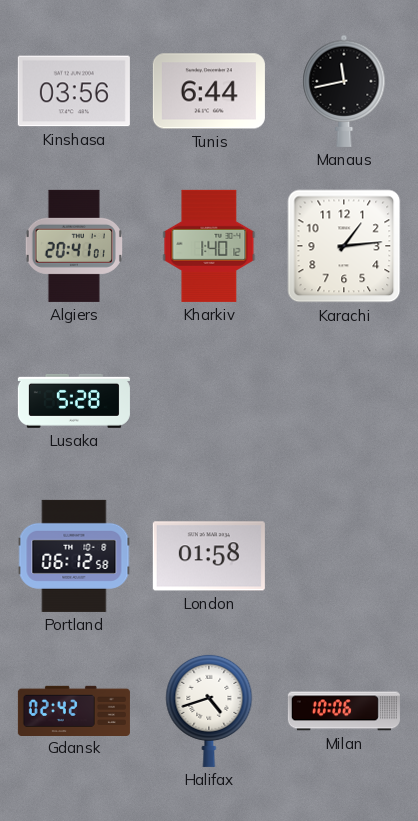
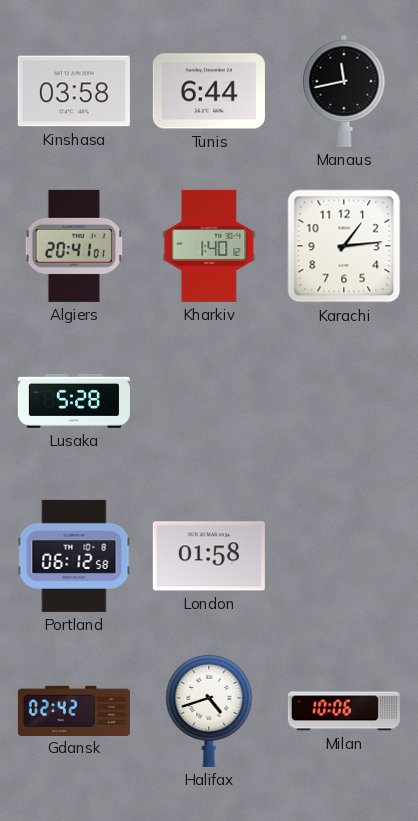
Kinshasa: 03:56 -> 03:58 (74, 91)
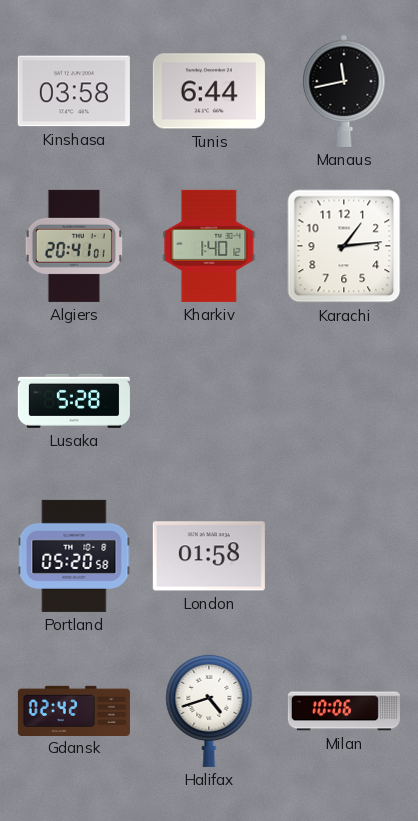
Portland: 06:12 -> 05:20 (74, 556)
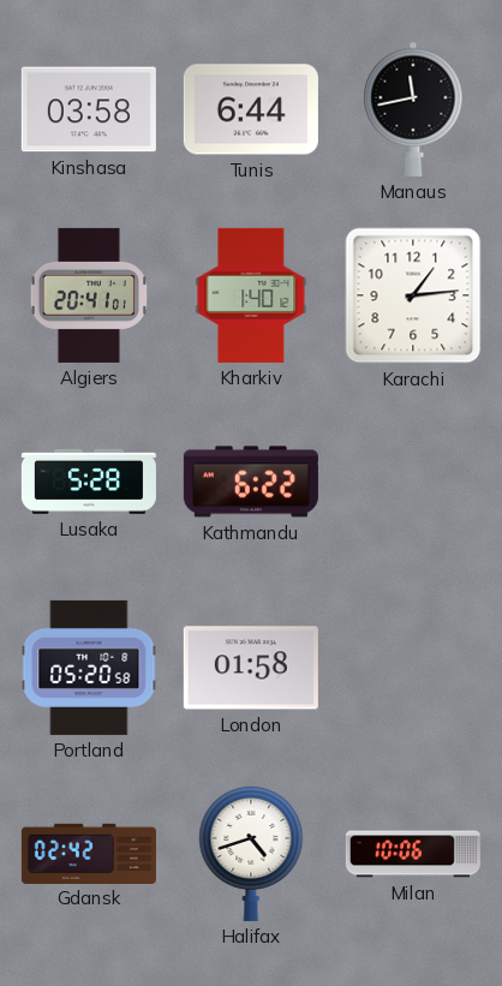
Kathmandu: none -> 6:22 (251, 482)
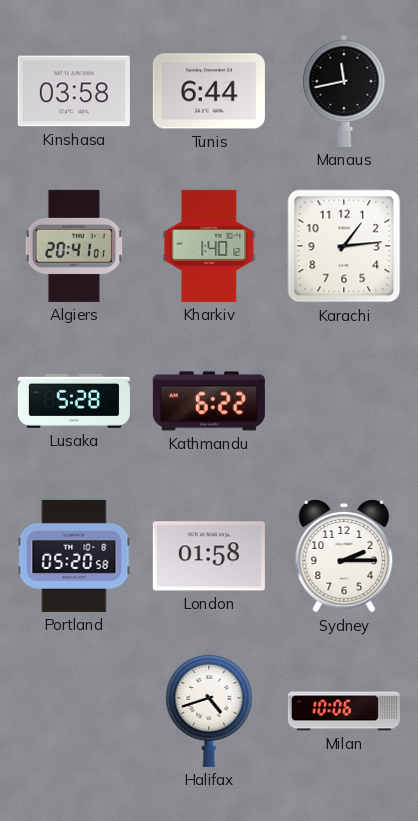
Sydney: none -> 2:15 (344, 557)
Gdansk: 02:42 -> none (89, 853)
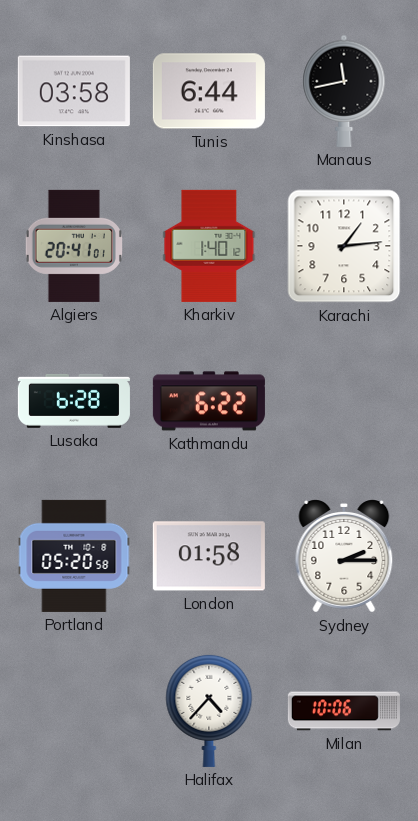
Lusaka: 5:28 -> 6:28 (74, 401)
Halifax: 4:42 -> 4:37 (209, 710)
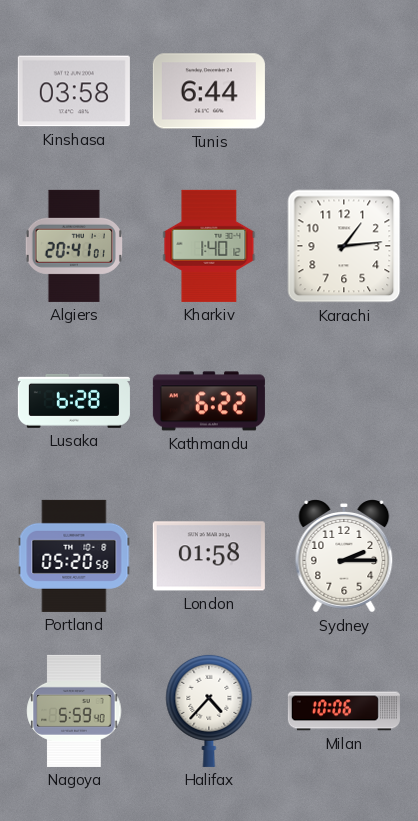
Manaus: 11:43 -> none (344, 91)
Nagoya: none -> 5:59 (74, 711)
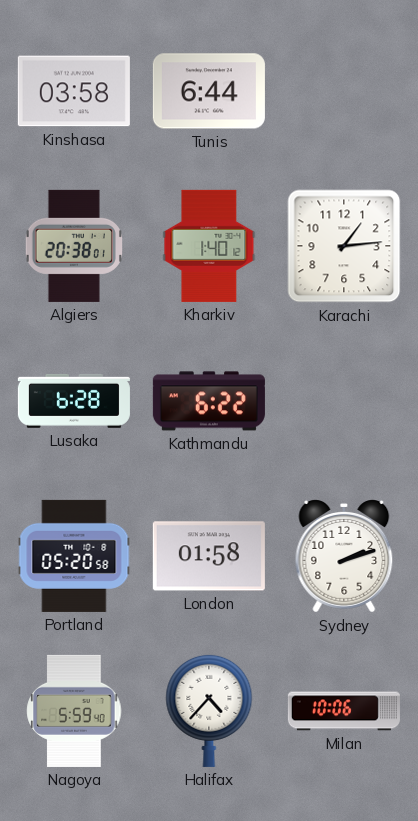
Algiers: 20:41 -> 20:38 (74, 246)
Sydney: 2:15 -> 2:12 (344, 557)
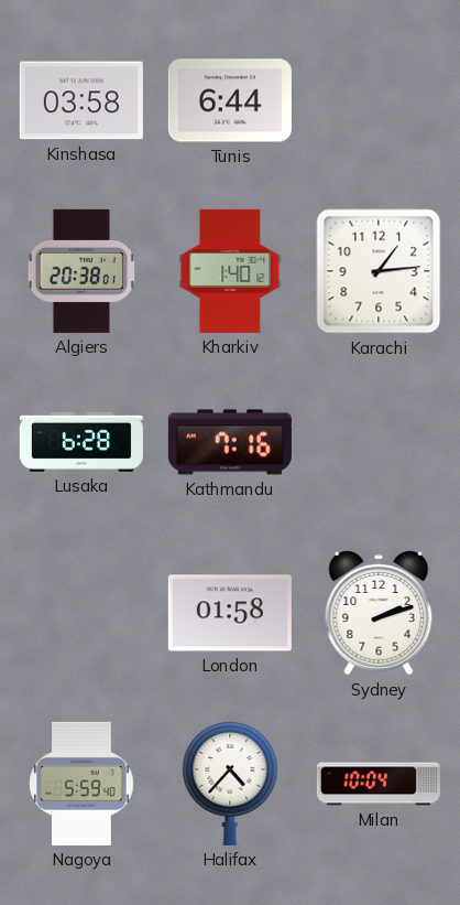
Kathmandu: 6:22 -> 7:16 (230, 442)
Portland: 05:20 -> none (74, 556)
Milan: 10:06 -> 10:04 (379, 784)
